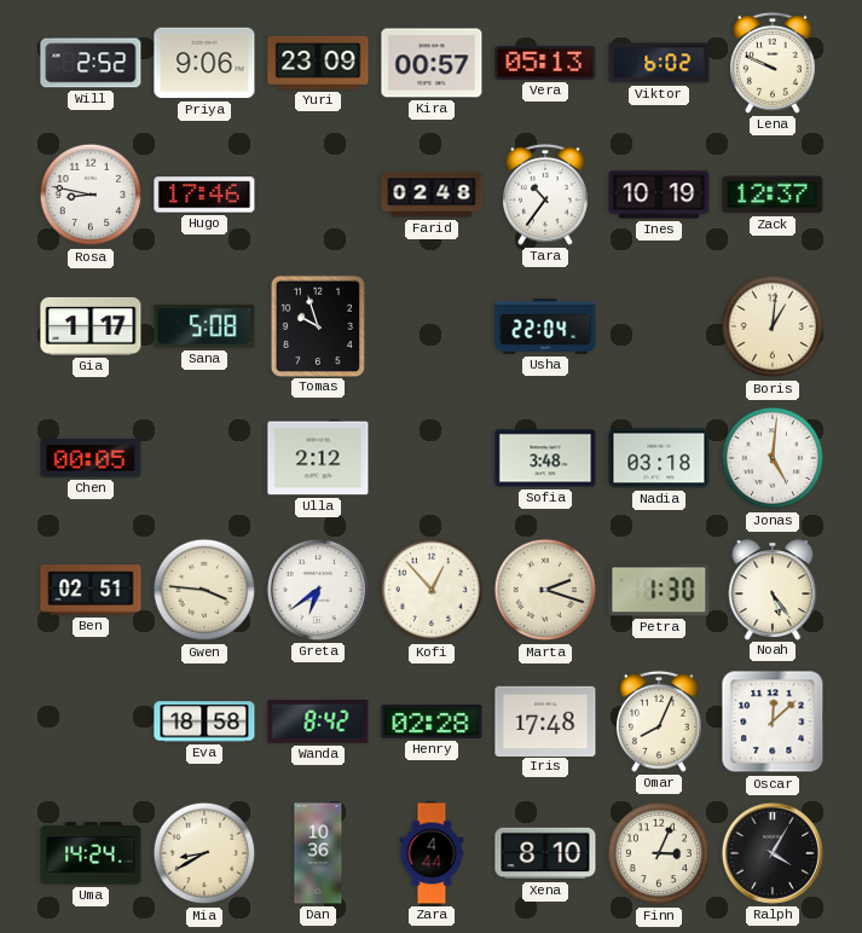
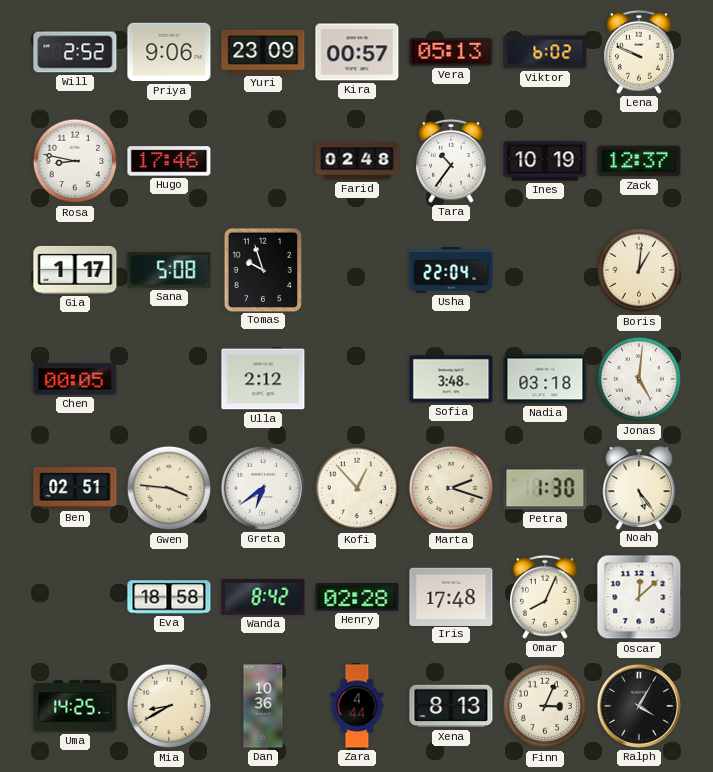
Uma: 14:24 -> 14:25 (75, 706)
Xena: 8:10 -> 8:13 (451, 706)
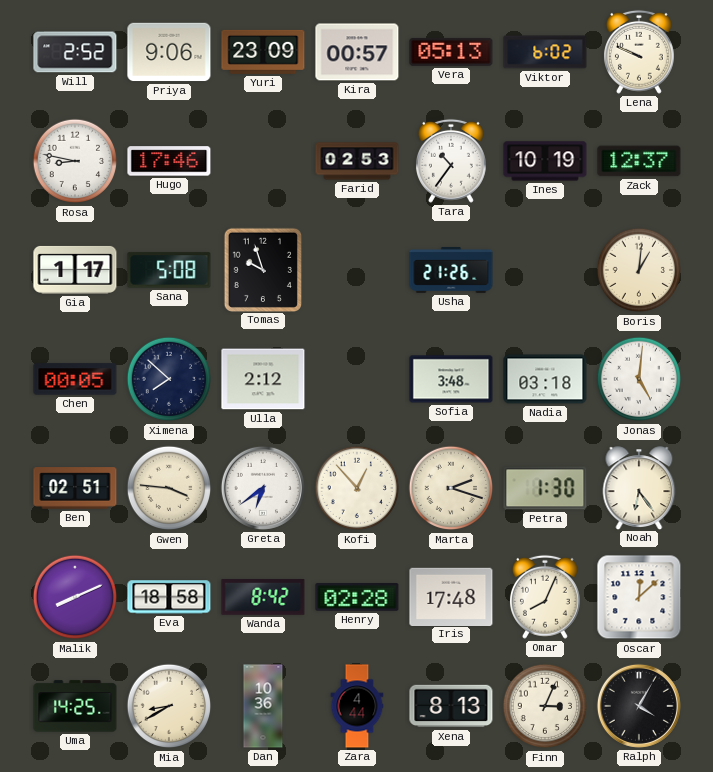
Farid: 02:48 -> 02:53 (357, 161)
Usha: 22:04 -> 21:26 (451, 271)
Ximena: none -> 7:52 (169, 379)
Noah: 5:24 -> 6:24 (639, 488)
Malik: none -> 8:11 (75, 597)
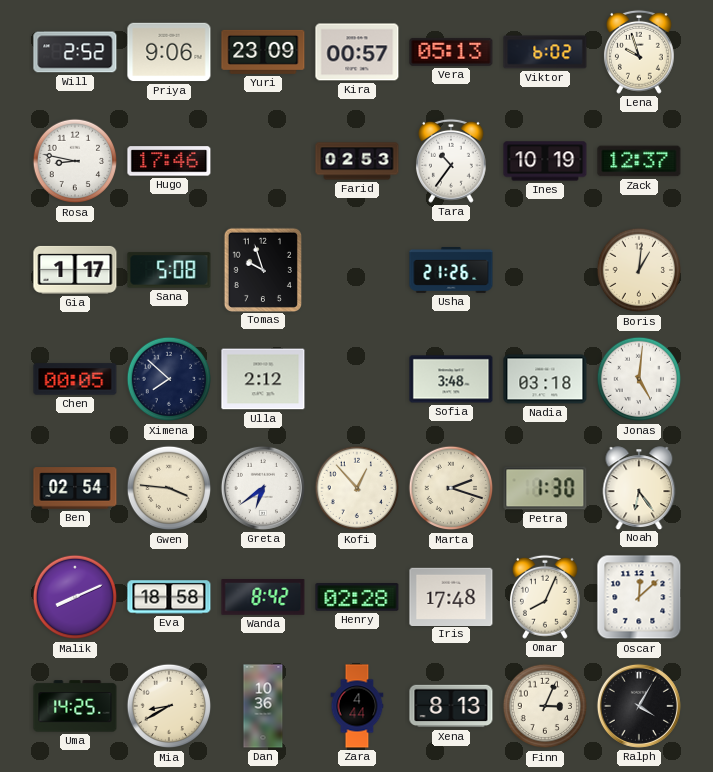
Lena: 9:49 -> 9:57 (639, 52)
Ben: 02:51 -> 02:54 (75, 488)
